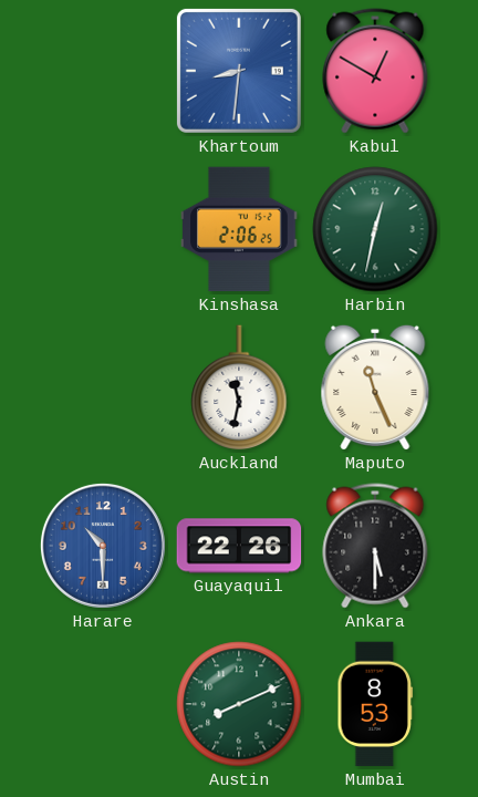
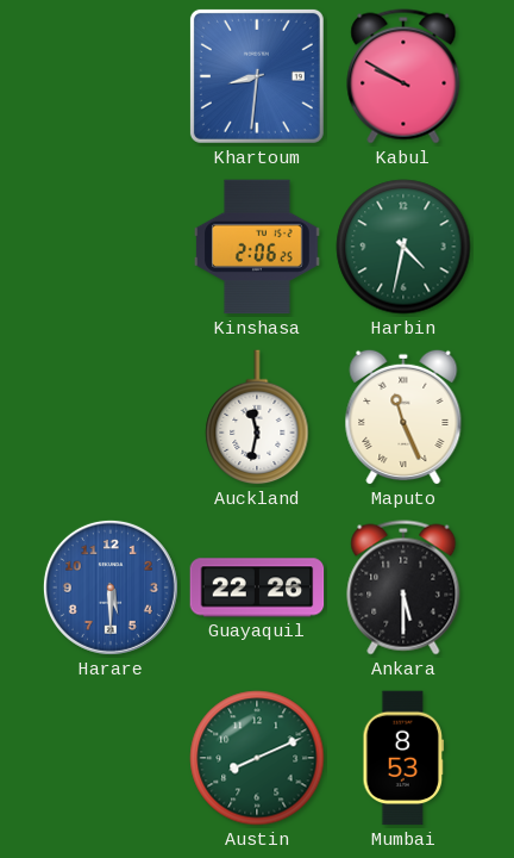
Kabul: 12:50 -> 9:50 (403, 76)
Harbin: 12:32 -> 4:32 (403, 247)
Harare: 10:30 -> 5:30 (111, 587)
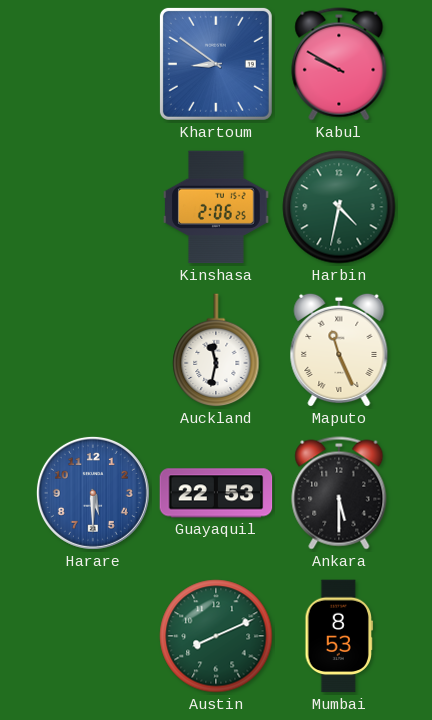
Khartoum: 8:31 -> 8:51 (216, 64)
Guayaquil: 22:26 -> 22:53 (216, 493)
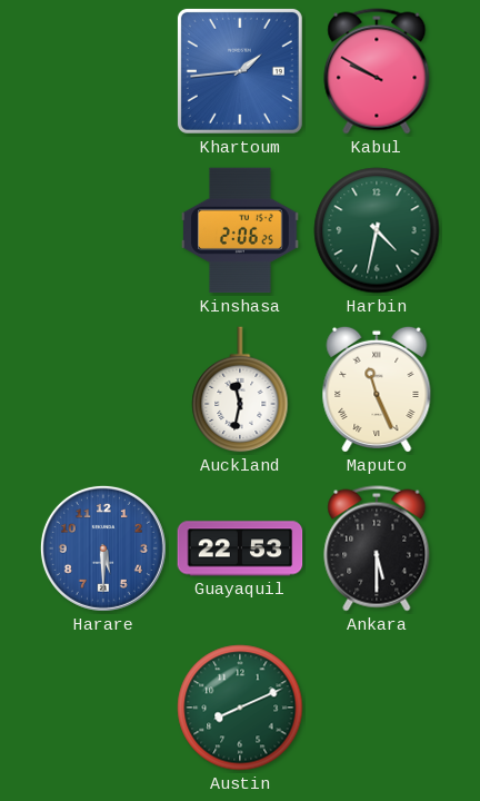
Khartoum: 8:51 -> 1:44 (240, 71)
Mumbai: 8:53 -> none (339, 636)
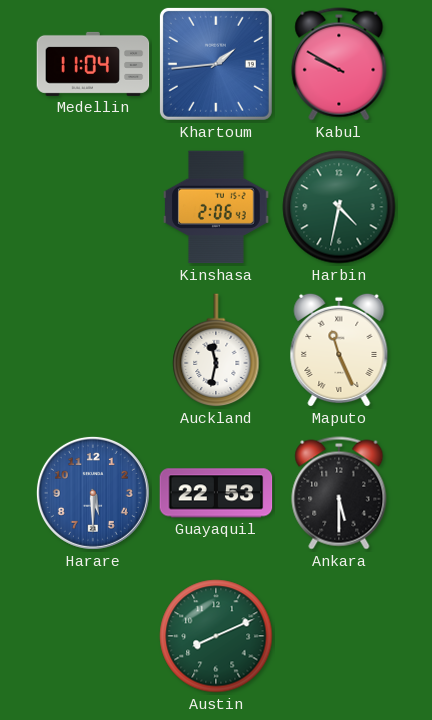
Medellin: none -> 11:04 (93, 64)
Kinshasa: 2:06:25 -> 2:06:43 (216, 207)
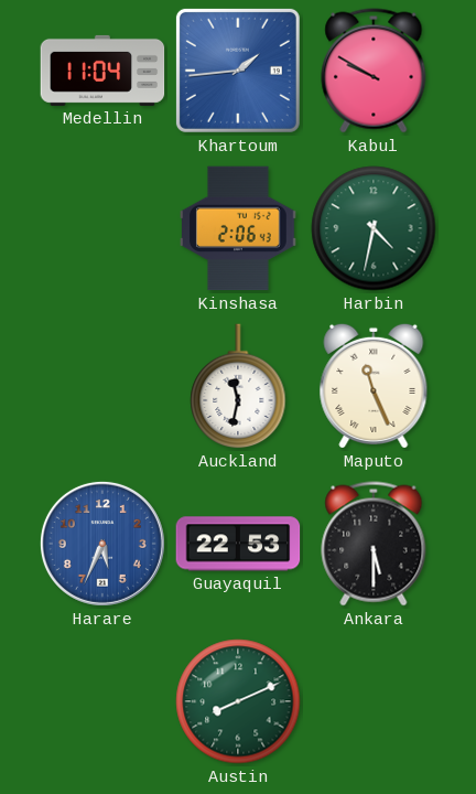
Harare: 5:30 -> 5:34 (102, 544)
